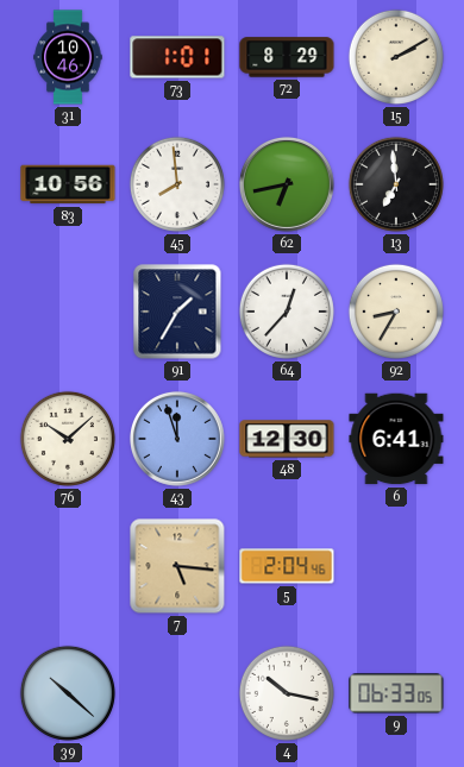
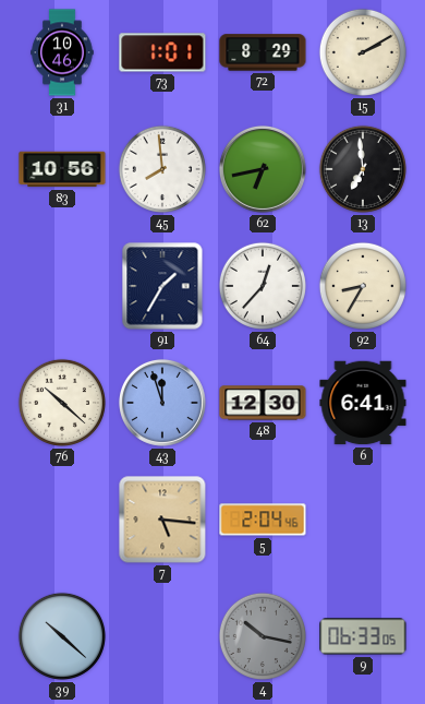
76: 10:08 -> 10:22 (62, 403)
4 dial: white -> grey (263, 636)
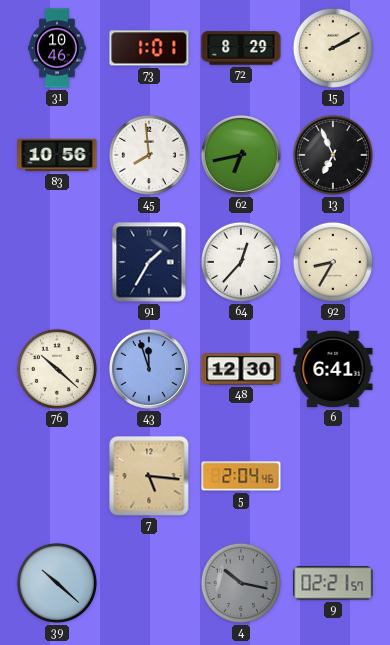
13: 6:59 -> 6:56 (333, 155)
9: 06:33 -> 02:21 (333, 583)
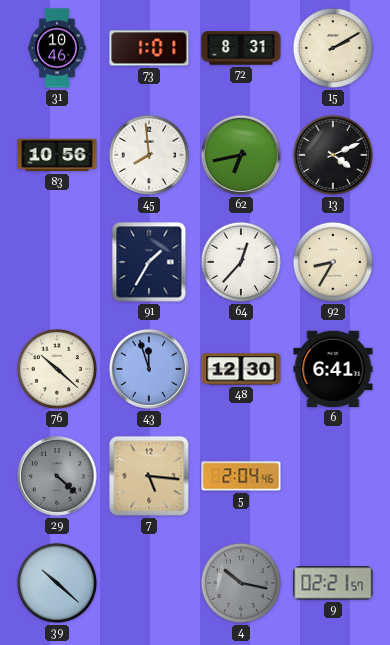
72: 8:29 -> 8:31 (241, 48)
13: 6:56 -> 4:11 (333, 155)
29: none -> 4:22 (57, 476)
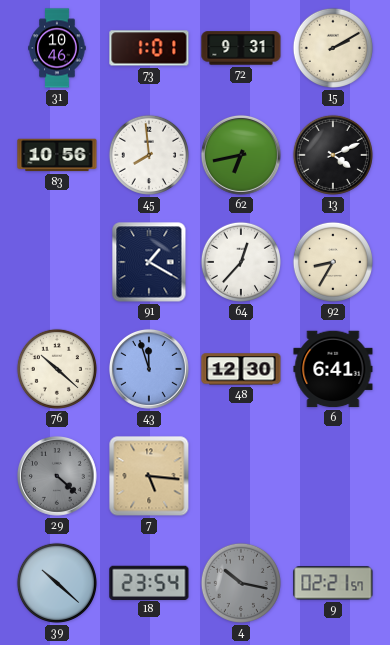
72: 8:31 -> 9:31 (241, 48)
91: 1:35 -> 1:20 (149, 262)
5: 2:04 -> none (241, 476)
18: none -> 23:54 (149, 582)
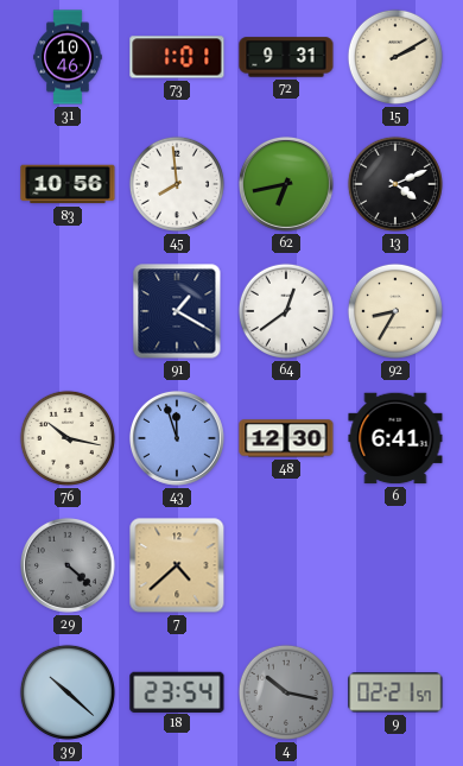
64: 12:37 -> 12:39 (286, 311)
76: 10:22 -> 10:17 (68, 438)
7: 5:16 -> 4:38 (177, 565)
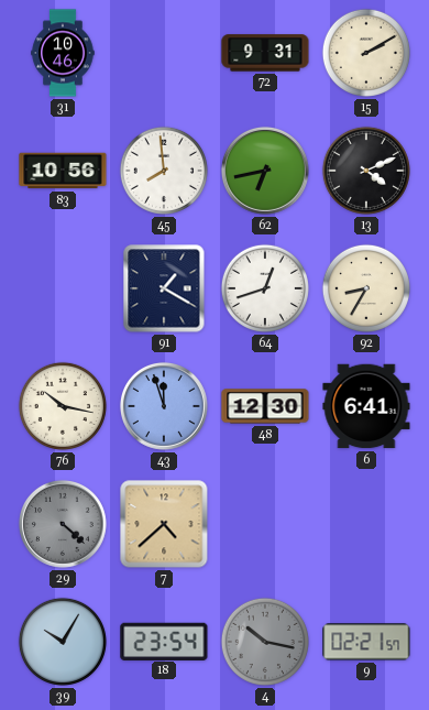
73: 1:01 -> none (177, 57)
64: 12:39 -> 12:42 (265, 288)
39: 10:22 -> 10:05 (63, 642)
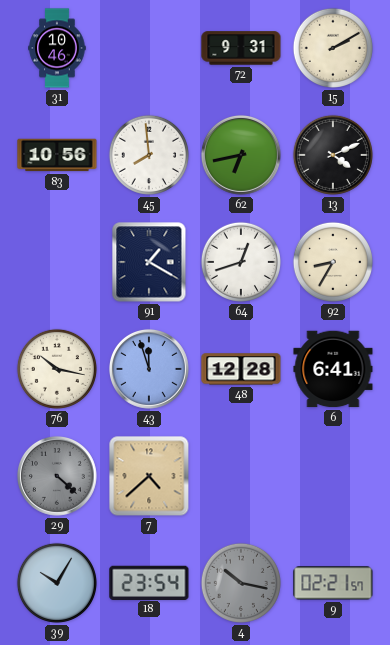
48: 12:30 -> 12:28 (241, 369)
